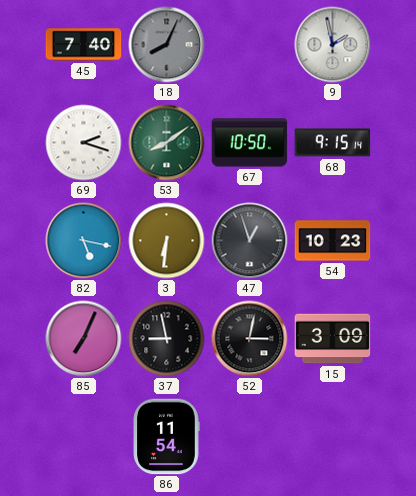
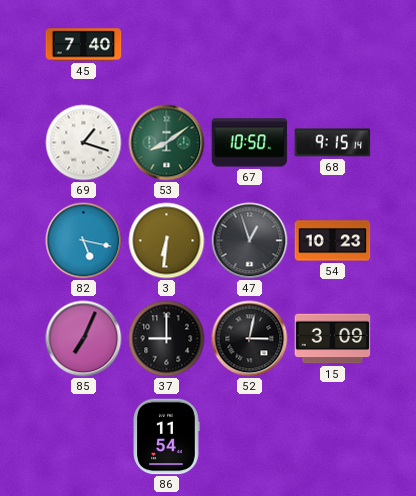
18: 8:04 -> none (167, 45)
9: 1:58 -> none (333, 45)
69: 2:18 -> 1:18 (84, 143)
37: 8:58 -> 9:00 (167, 339)
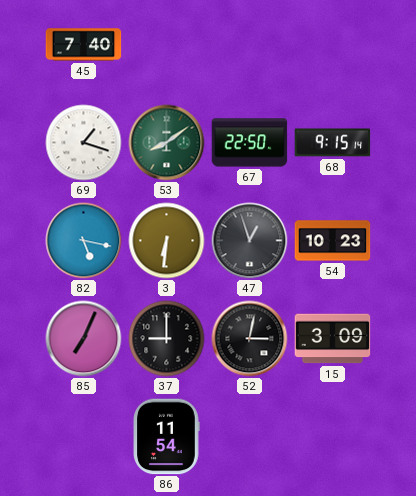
67: 10:50 -> 22:50 (250, 143)
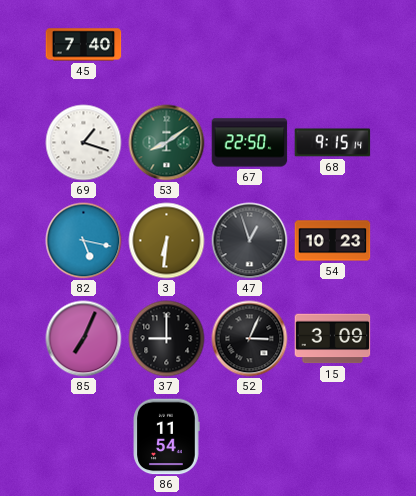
52: 3:02 -> 3:04 (250, 339)
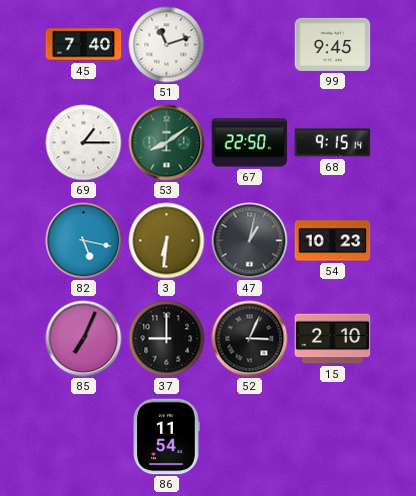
51: none -> 11:12 (167, 45)
99: none -> 9:45 (333, 44)
69: 1:18 -> 1:15 (84, 143)
47: 12:57 -> 1:02 (250, 241)
15: 3:09 -> 2:10 (333, 339)
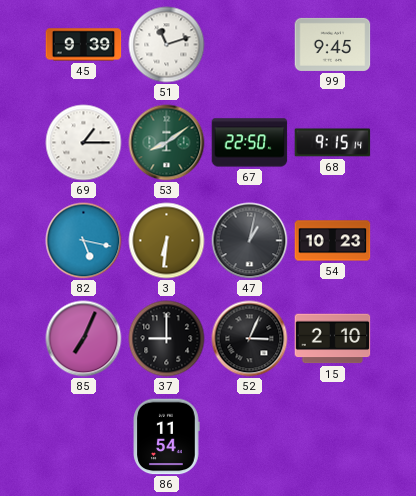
45: 7:40 -> 9:39 (84, 45)
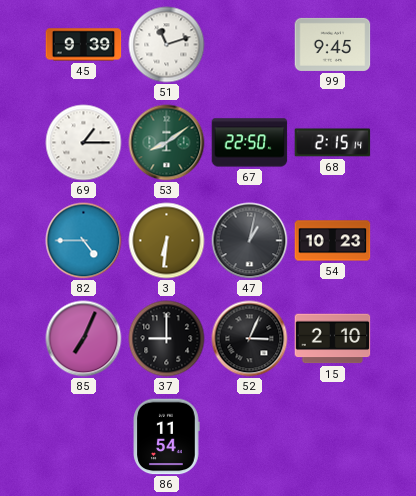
68: 9:15 -> 2:15 (333, 143)
82: 5:17 -> 4:45 (84, 241)
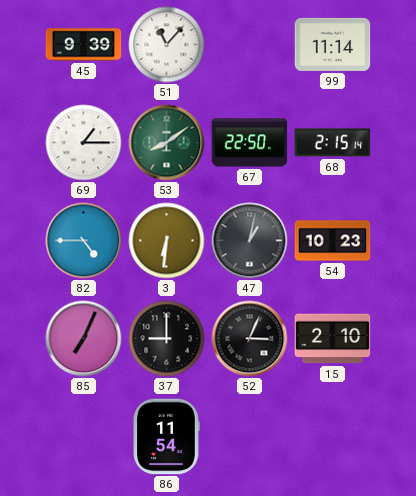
51: 11:12 -> 11:07 (167, 45)
99: 9:45 -> 11:14 (333, 44)
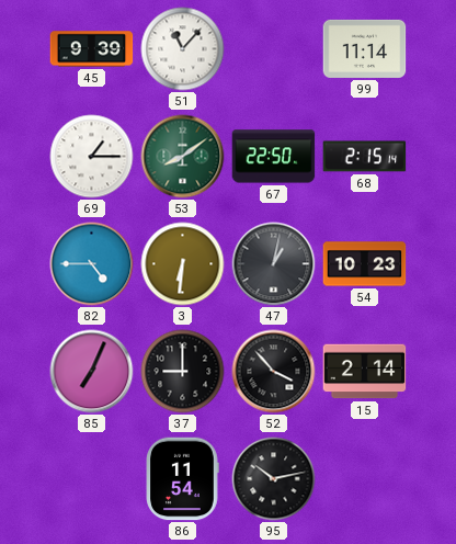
52: 3:04 -> 3:53 (274, 372)
15: 2:10 -> 2:14 (365, 372)
95: none -> 10:13 (274, 479)
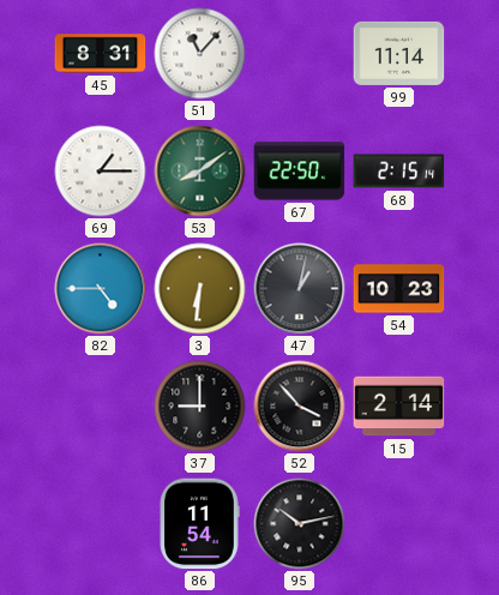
45: 9:39 -> 8:31 (101, 54)
85: 7:04 -> none (92, 372)
